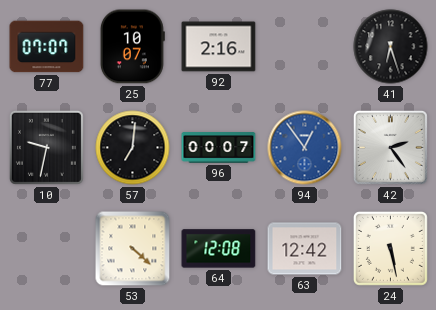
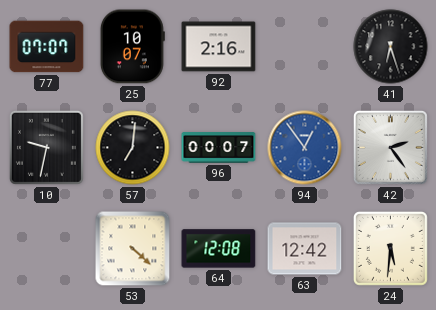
24: 5:28 -> 5:31 (390, 248)
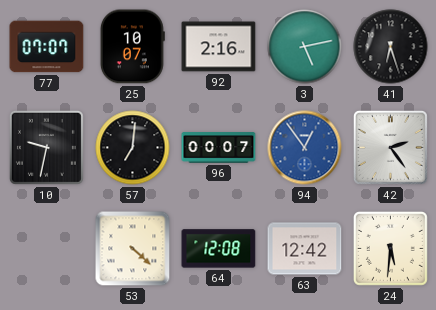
3: none -> 5:13 (305, 47)
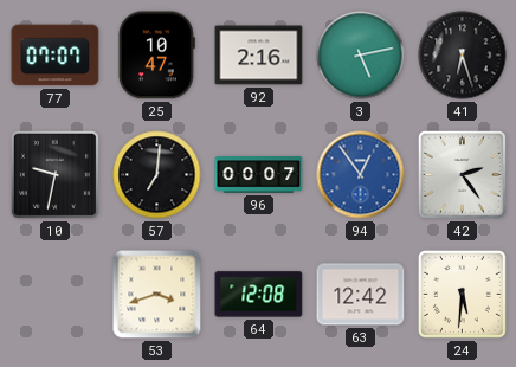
25: 10:07 -> 10:47 (156, 56)
53: 4:22 -> 3:42 (157, 295)
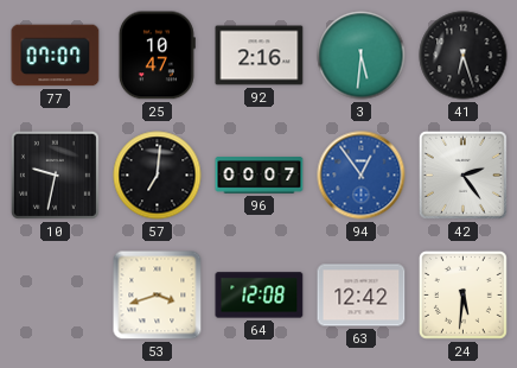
3: 5:13 -> 5:31 (362, 56)
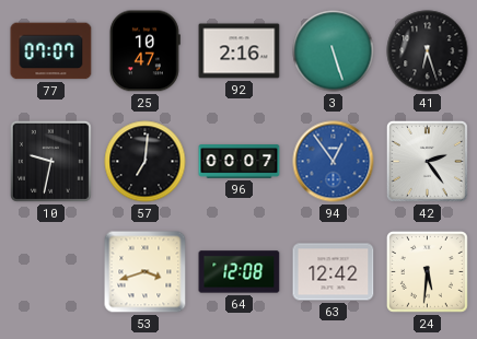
3: 5:31 -> 5:27 (334, 51)
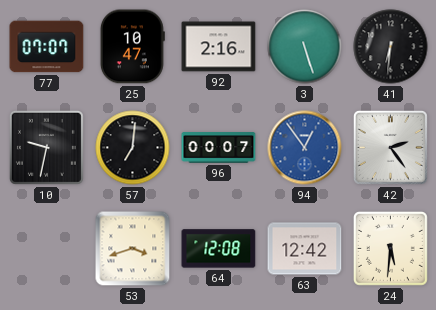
41: 6:27 -> 6:31 (391, 47)
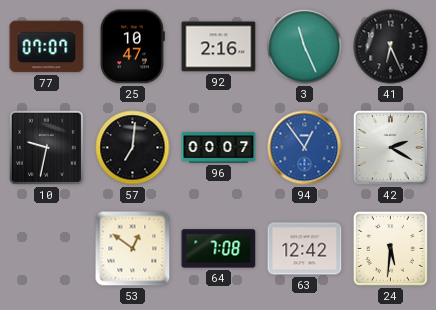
3: 5:27 -> 11:26 (305, 47)
41: 6:31 -> 6:26 (391, 47)
42: 2:24 -> 2:20 (390, 147)
53: 3:42 -> 12:51 (133, 249)
64: 12:08 -> 7:08 (219, 249)
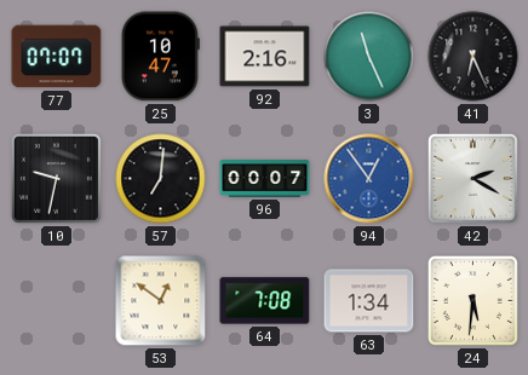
63: 12:42 -> 1:34 (369, 301)
